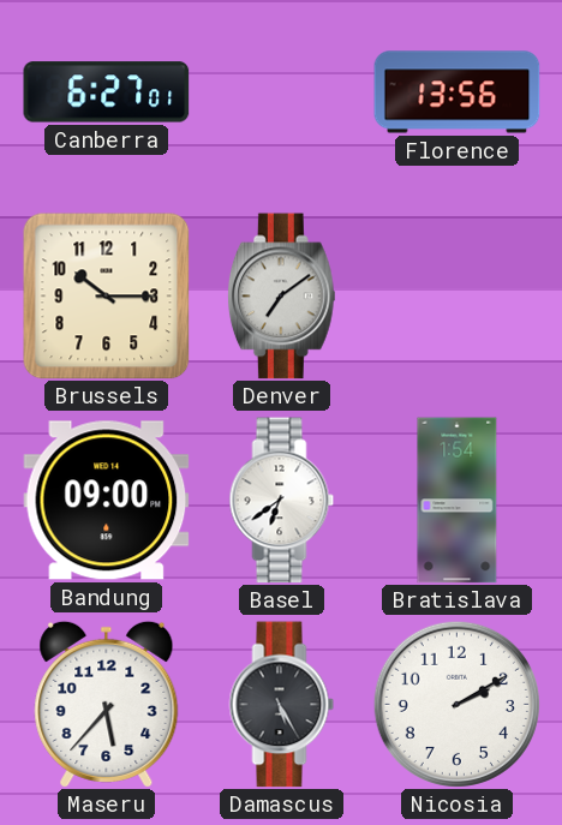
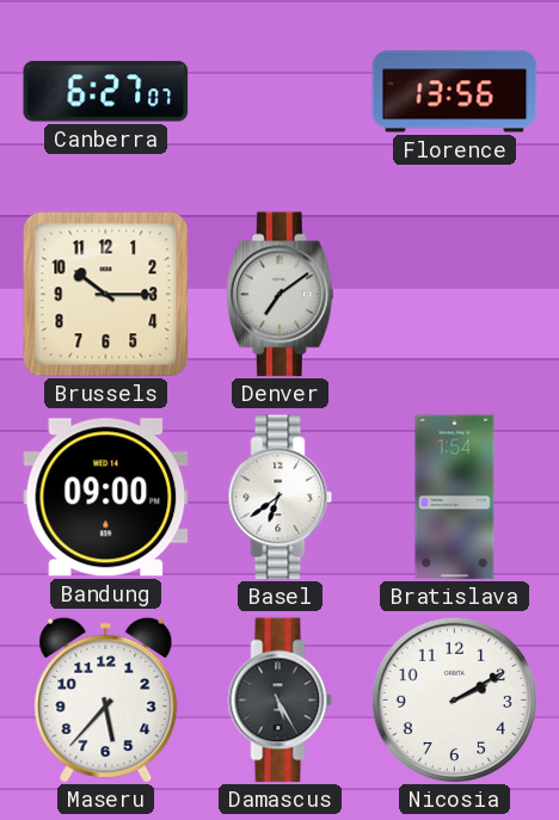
Canberra: 6:27:01 -> 6:27:07 (106, 92)
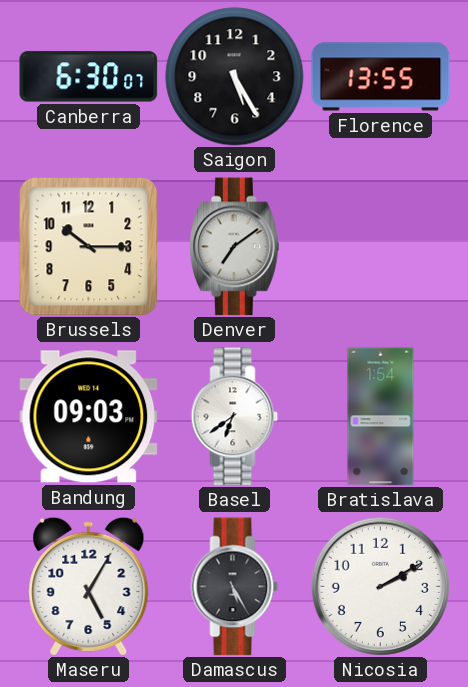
Canberra: 6:27 -> 6:30 (89, 77)
Saigon: none -> 5:25 (235, 77)
Florence: 13:56 -> 13:55 (381, 77)
Bandung: 09:00 -> 09:03 (89, 417)
Maseru: 5:37 -> 5:05 (89, 586)
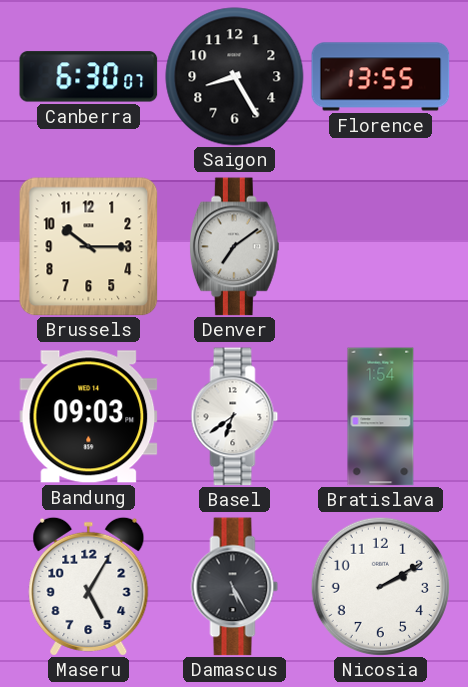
Saigon: 5:25 -> 8:25 (235, 77)
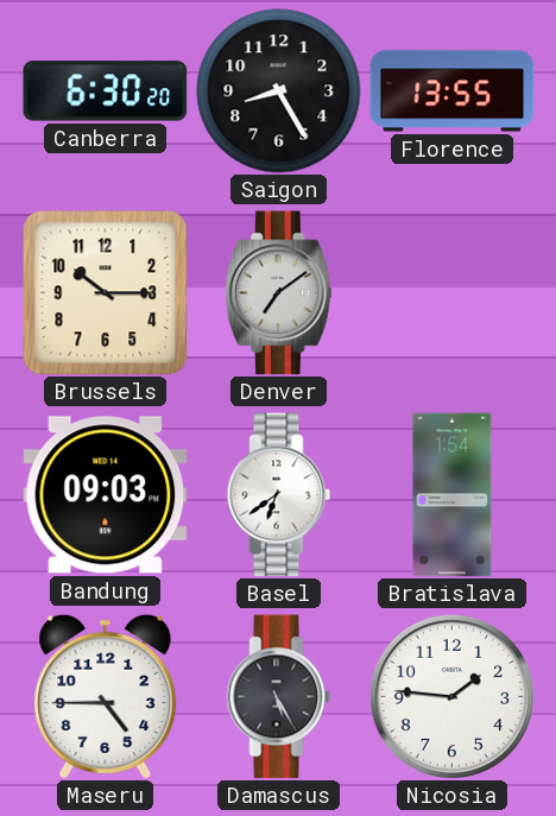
Canberra: 6:30:07 -> 6:30:20 (106, 91)
Maseru: 5:05 -> 4:45 (106, 696)
Nicosia: 2:10 -> 1:46 (451, 696)
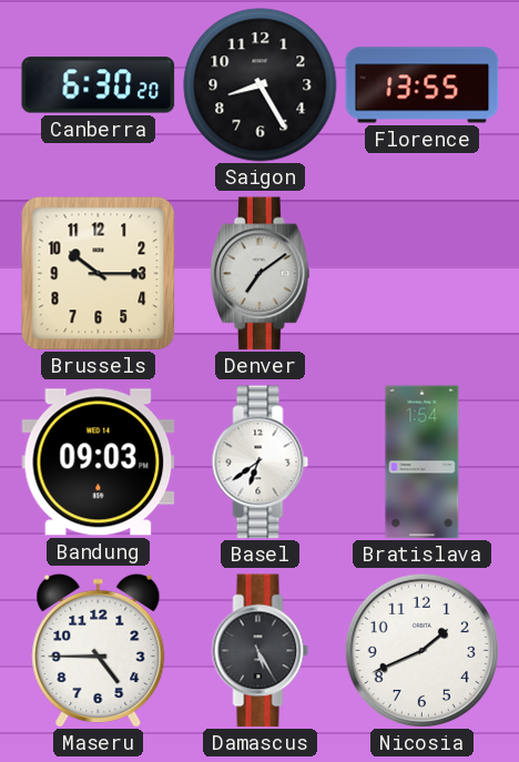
Nicosia: 1:46 -> 1:41 (421, 650)
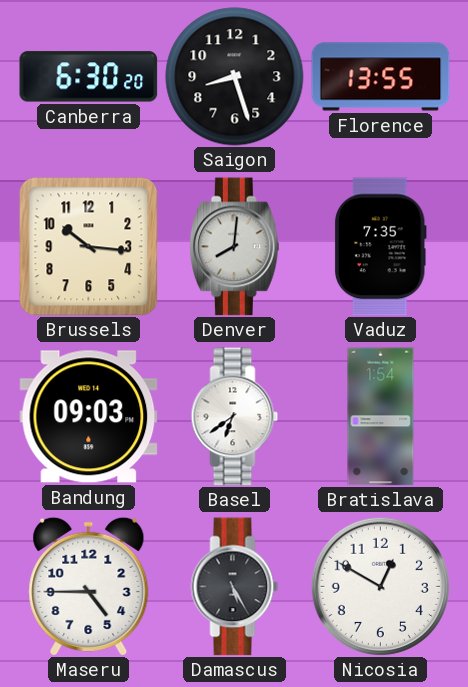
Saigon: 8:25 -> 8:27 (235, 77)
Brussels: 10:15 -> 10:16 (89, 247)
Denver: 7:09 -> 8:01 (234, 247)
Vaduz: none -> 7:35 (380, 247)
Nicosia: 1:41 -> 12:50 (380, 586)
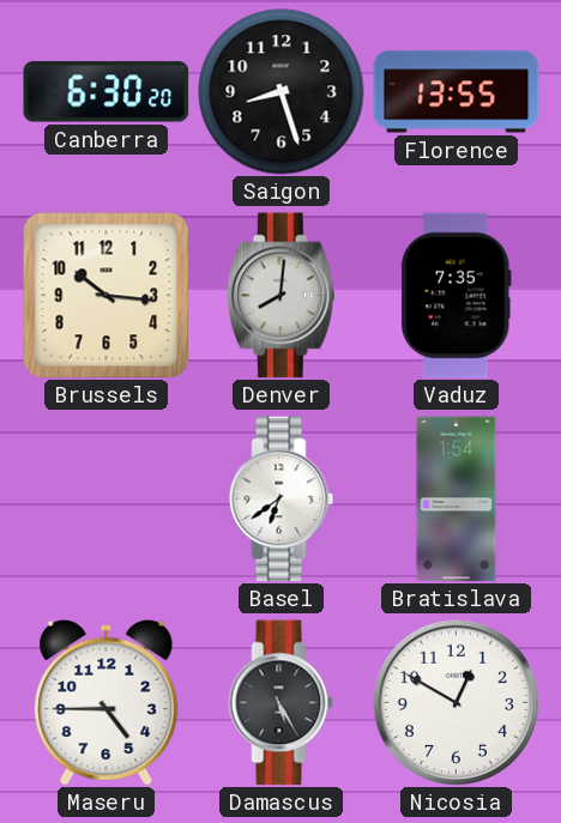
Bandung: 09:03 -> none (89, 417)
